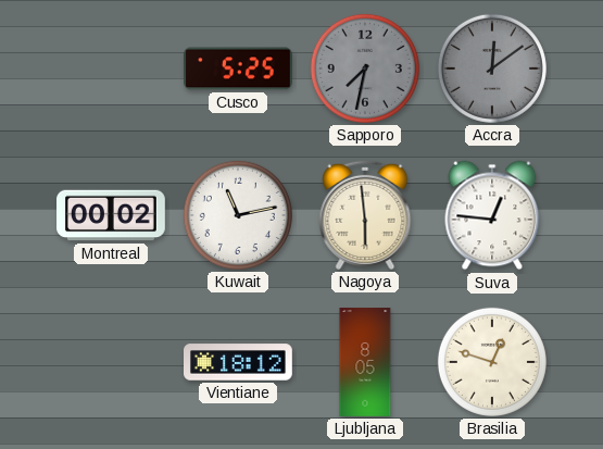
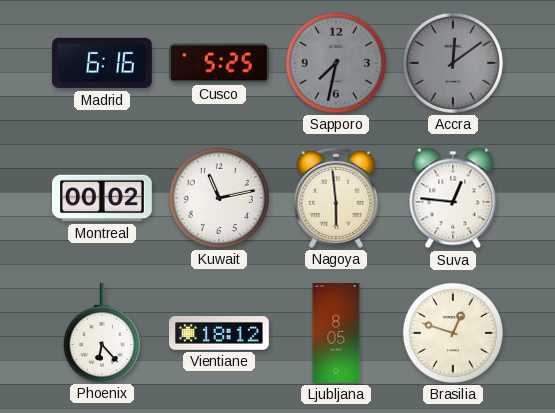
Madrid: none -> 6:16 (102, 63)
Phoenix: none -> 6:23 (102, 333)
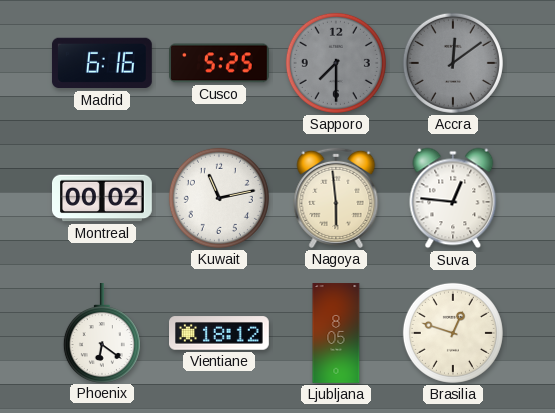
Sapporo: 7:32 -> 7:30 (336, 63)
Phoenix: 6:23 -> 6:21 (102, 333)
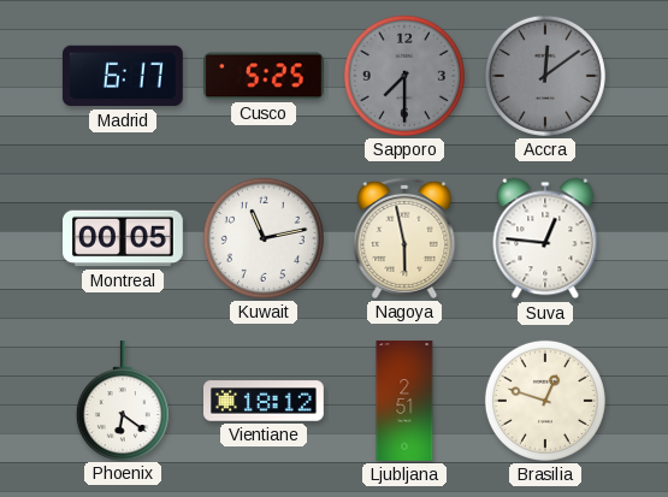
Madrid: 6:16 -> 6:17 (123, 76)
Montreal: 00:02 -> 00:05 (124, 238)
Nagoya: 5:59 -> 5:58 (404, 238)
Ljubljana: 8:05 -> 2:51 (404, 401)
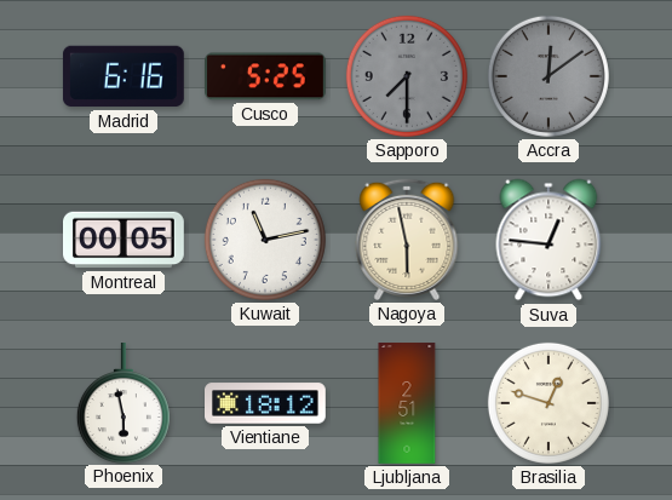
Madrid: 6:17 -> 6:16 (124, 76)
Phoenix: 6:21 -> 5:58 (124, 403)
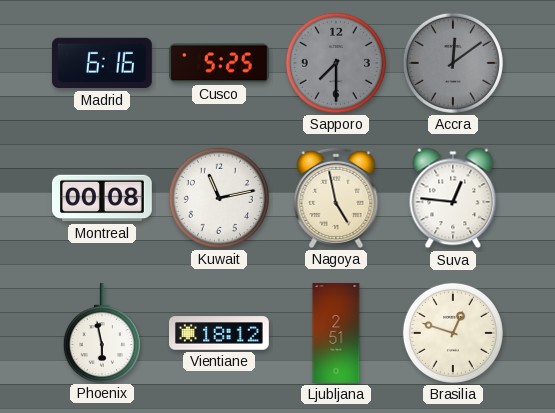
Montreal: 00:05 -> 00:08 (103, 198)
Nagoya: 5:58 -> 4:58 (336, 198)
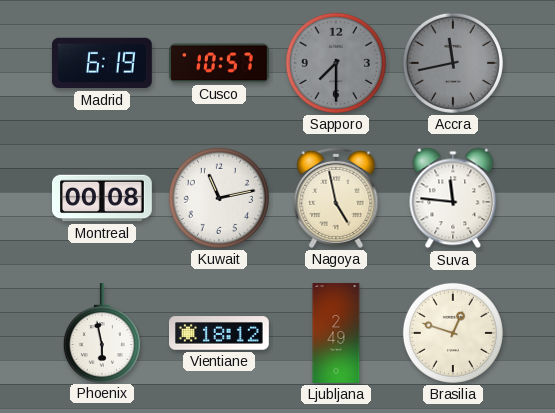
Madrid: 6:16 -> 6:19 (102, 63)
Cusco: 5:25 -> 10:57 (220, 63)
Accra: 12:09 -> 11:43 (453, 63)
Suva: 12:46 -> 11:46 (453, 198)
Ljubljana: 2:51 -> 2:49 (336, 333)
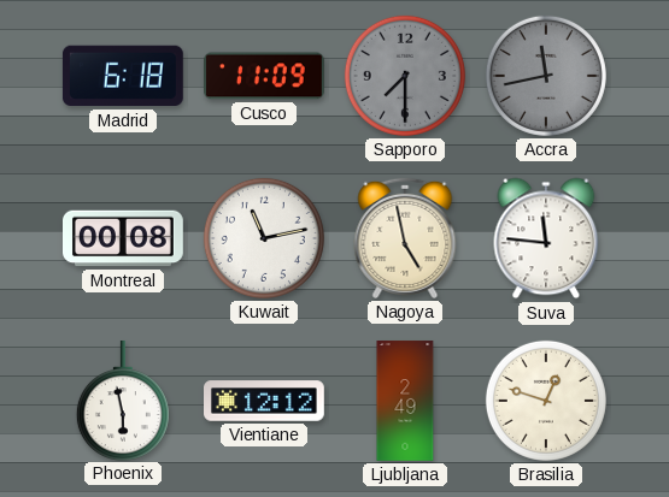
Madrid: 6:19 -> 6:18 (123, 76)
Cusco: 10:57 -> 11:09 (265, 76)
Vientiane: 18:12 -> 12:12 (265, 401)
